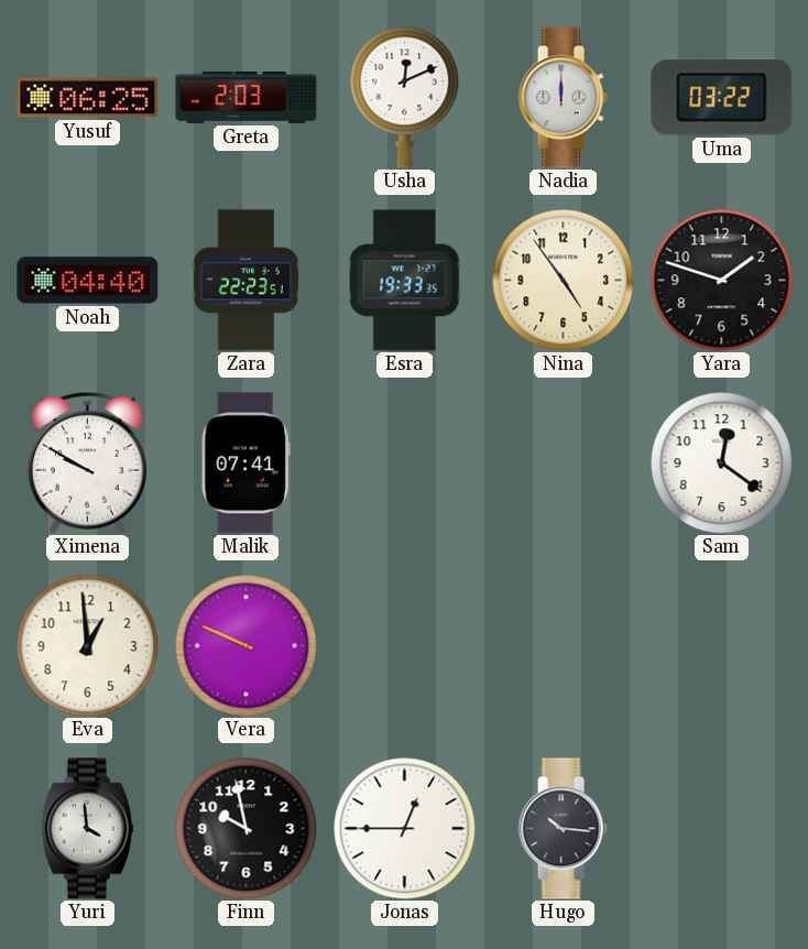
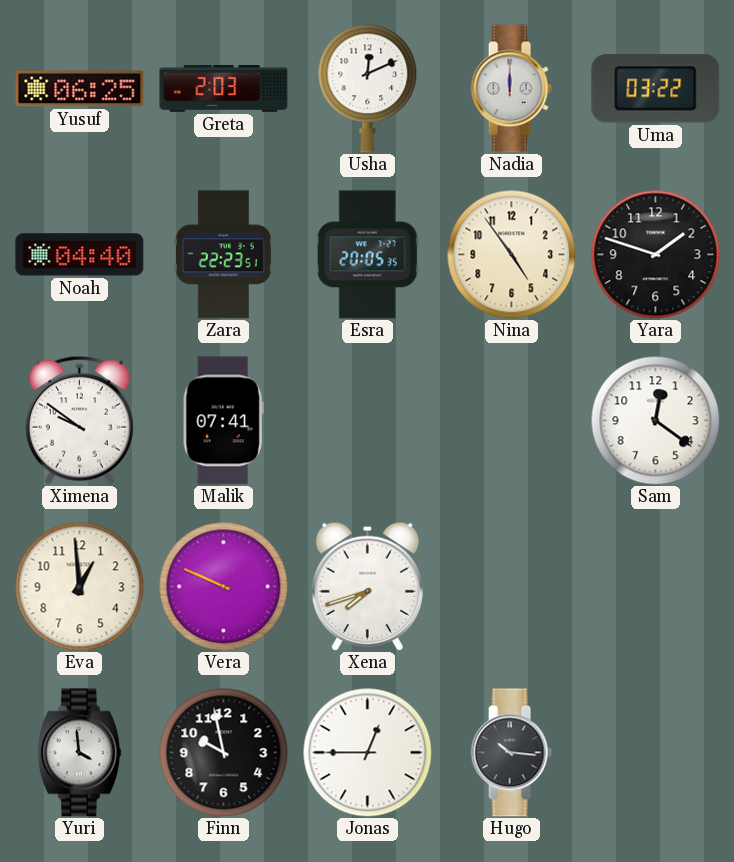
Esra: 19:33 -> 20:05 (367, 255)
Ximena: 9:50 -> 9:51 (79, 420)
Xena: none -> 7:42 (367, 586)
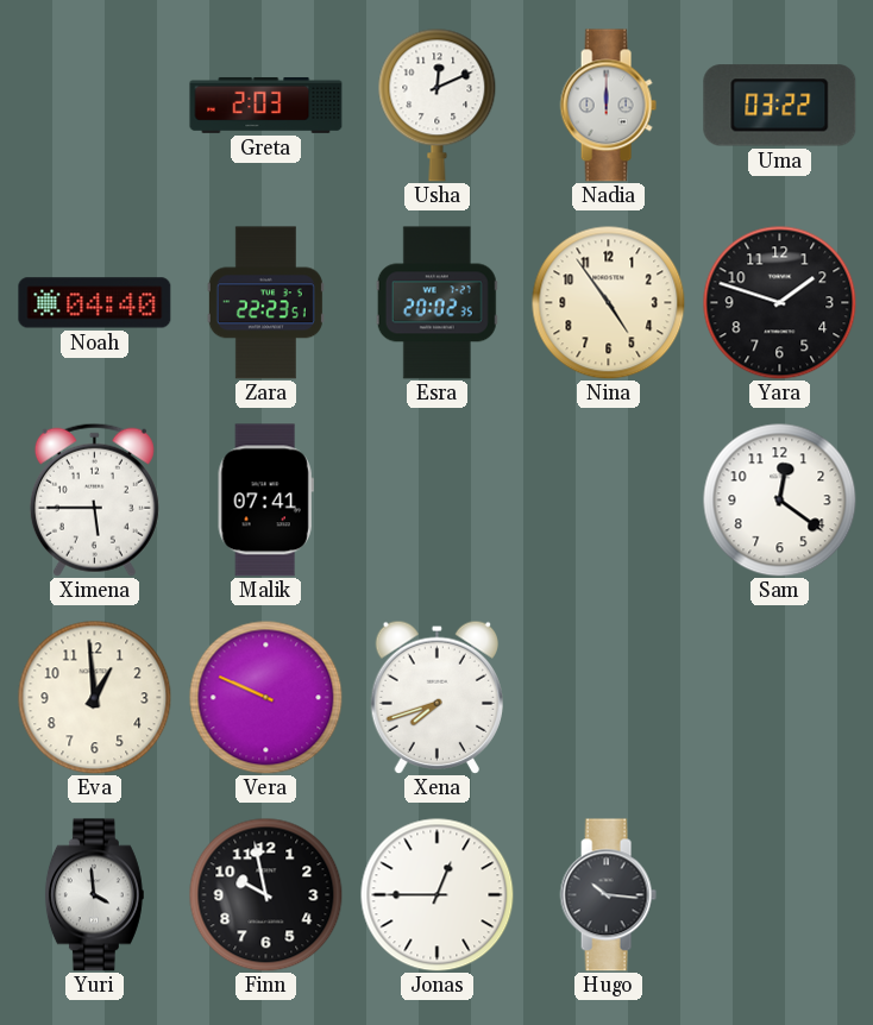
Yusuf: 06:25 -> none (80, 89)
Esra: 20:05 -> 20:02 (436, 303)
Ximena: 9:51 -> 5:45 (94, 499)
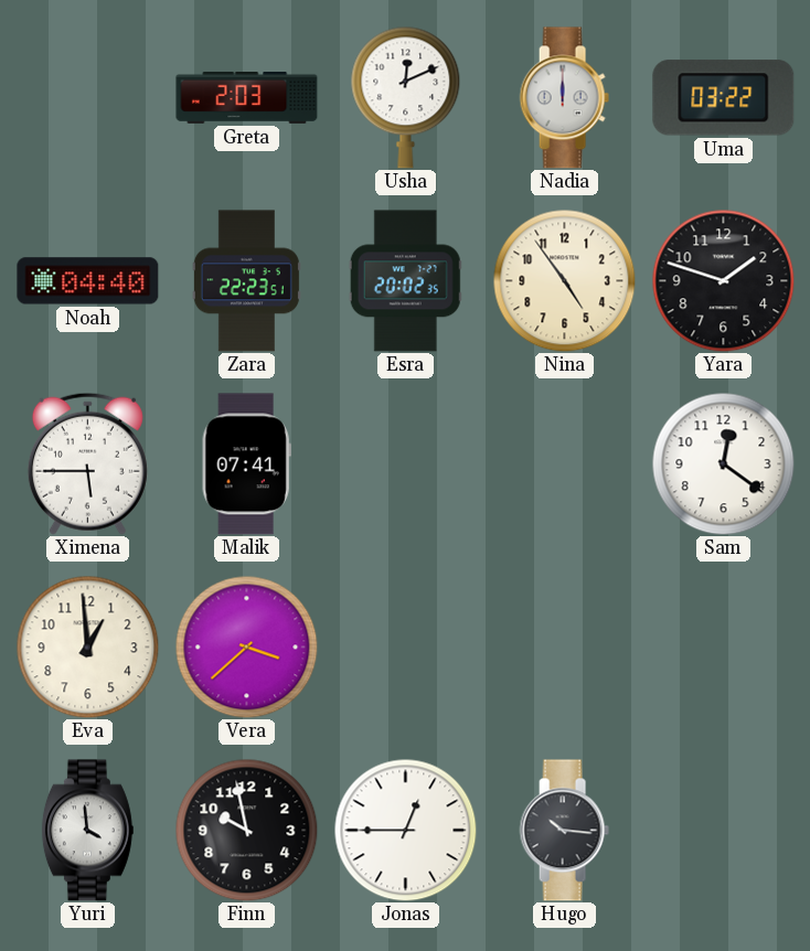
Vera: 9:49 -> 3:38 (246, 647)
Xena: 7:42 -> none (436, 697)
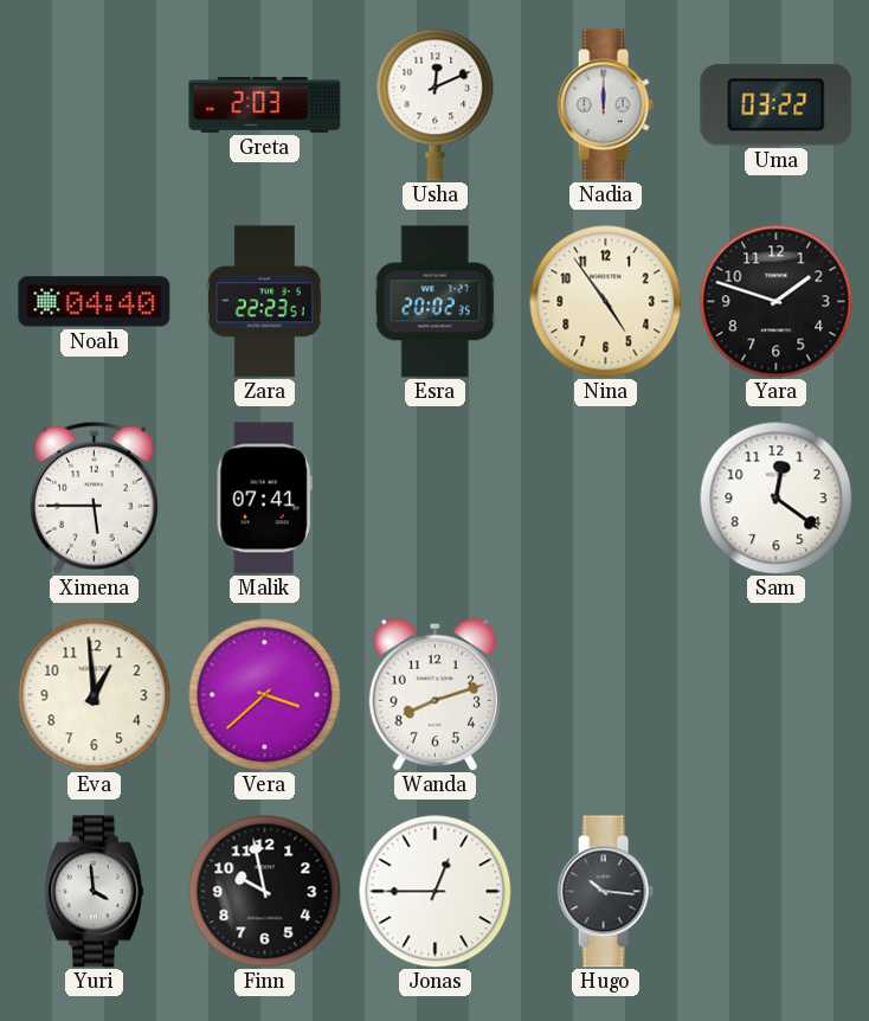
Wanda: none -> 8:12 (434, 694)
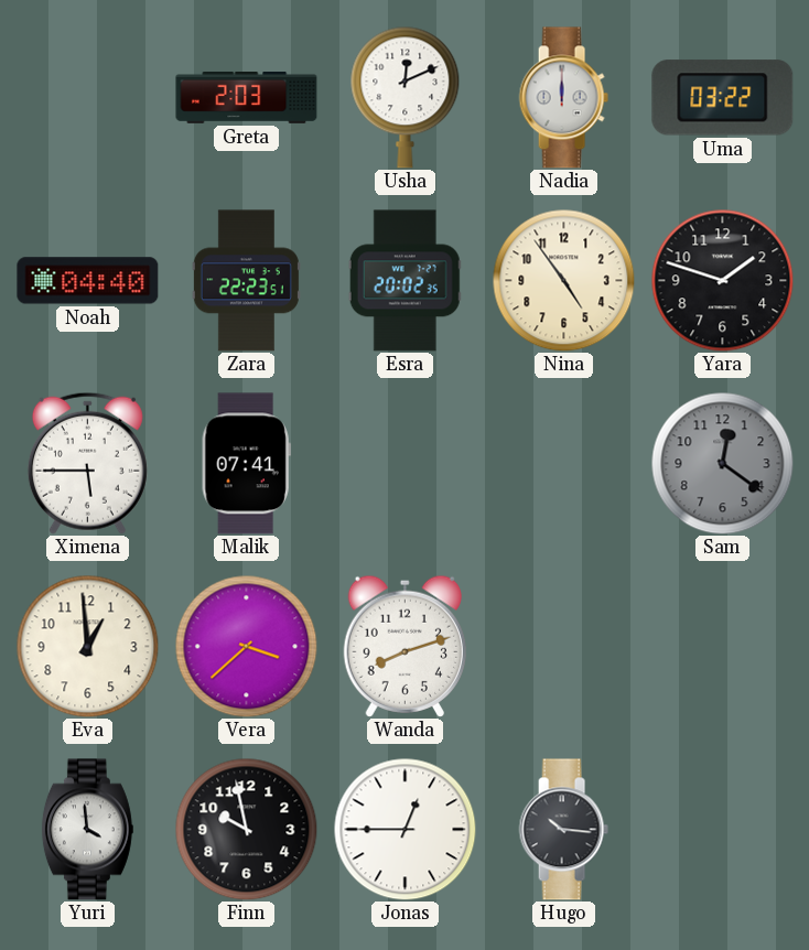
Sam dial: white -> grey (722, 463)
